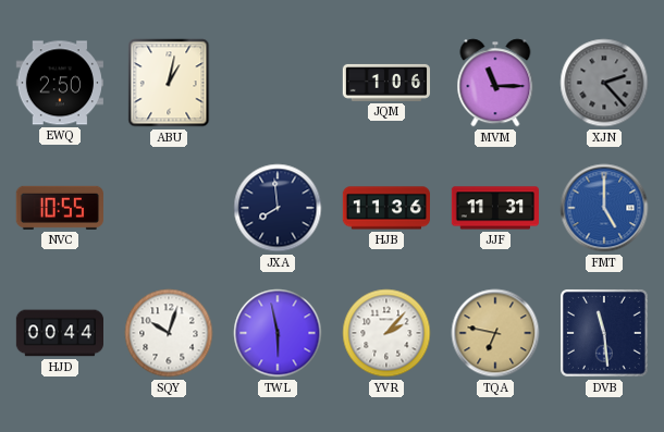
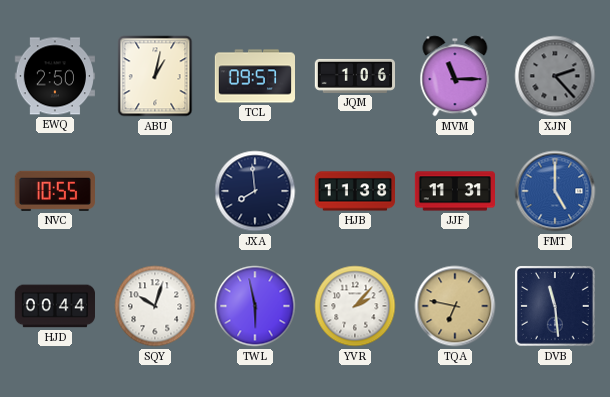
TCL: none -> 09:57 (254, 76)
HJB: 11:36 -> 11:38 (354, 191)
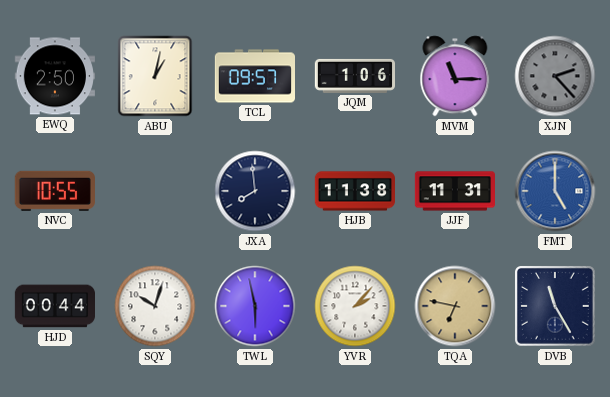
DVB: 11:29 -> 11:25 (556, 307)
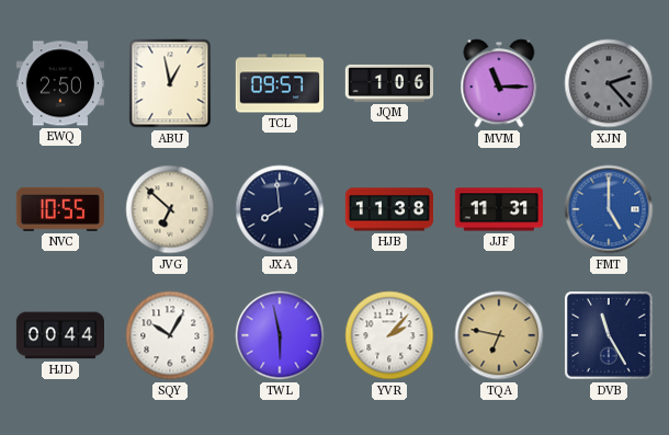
ABU: 1:02 -> 12:58 (170, 83)
JVG: none -> 6:52 (170, 209)
SQY: 10:03 -> 10:05 (170, 335)
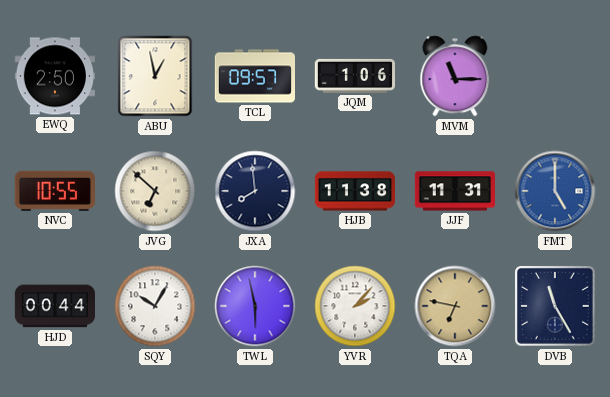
XJN: 2:23 -> none (609, 83)
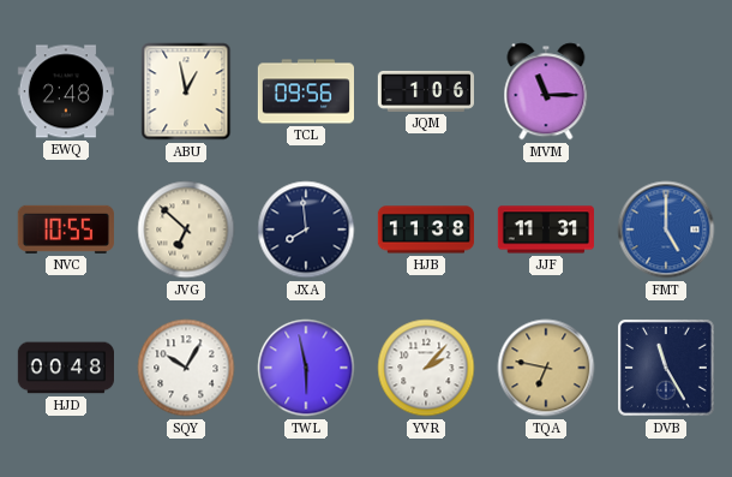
EWQ: 2:50 -> 2:48 (66, 91)
TCL: 09:57 -> 09:56 (305, 91)
HJD: 00:44 -> 00:48 (65, 368)
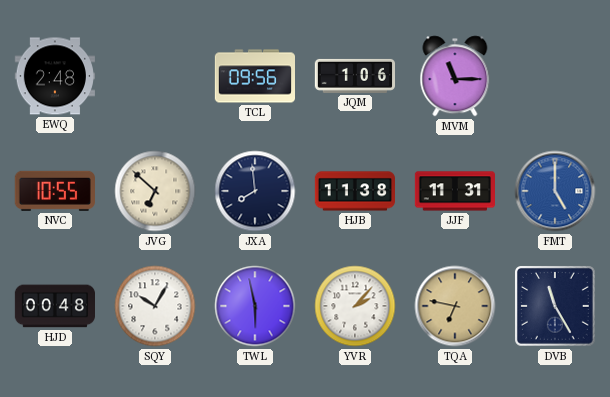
ABU: 12:58 -> none (186, 91)
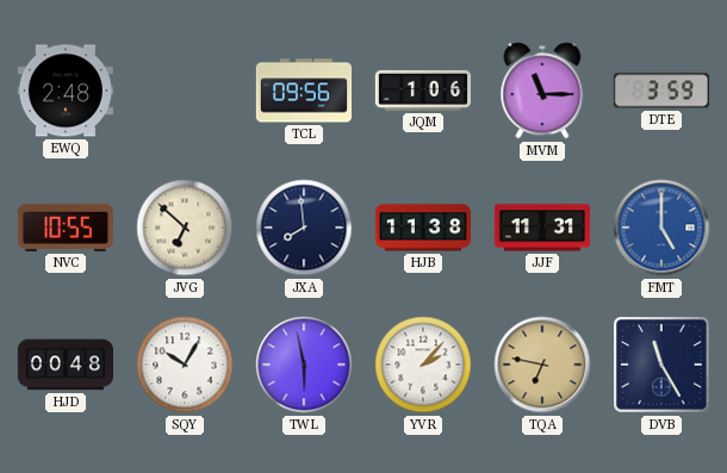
DTE: none -> 3:59 (661, 91)
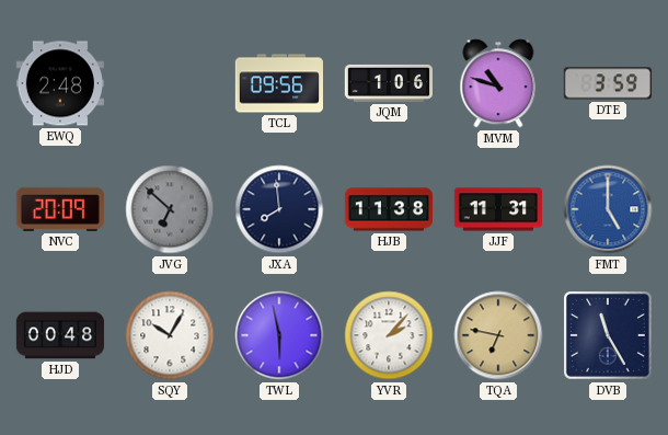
MVM: 11:15 -> 10:48 (498, 83)
NVC: 10:55 -> 20:09 (60, 209)
JVG dial: cream -> grey (170, 209)
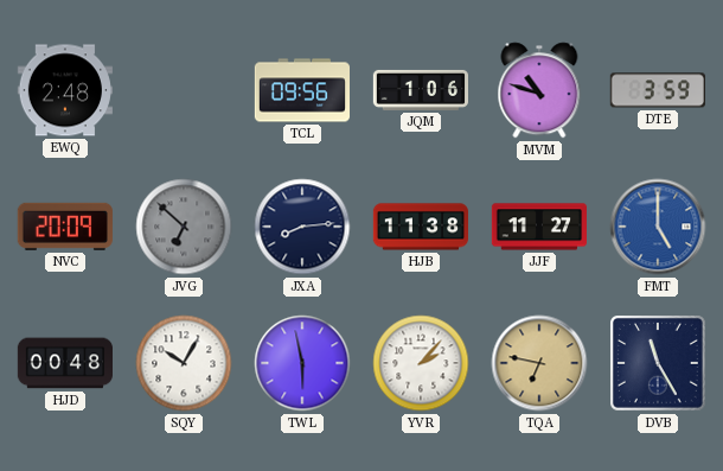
JXA: 7:59 -> 8:14 (302, 227)
JJF: 11:31 -> 11:27 (538, 227)
